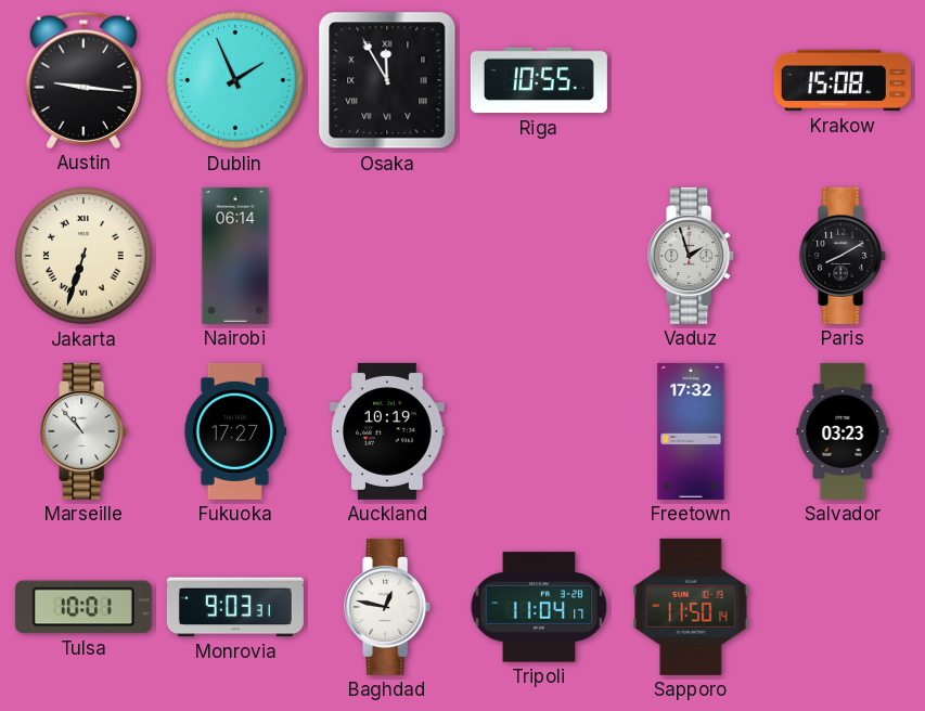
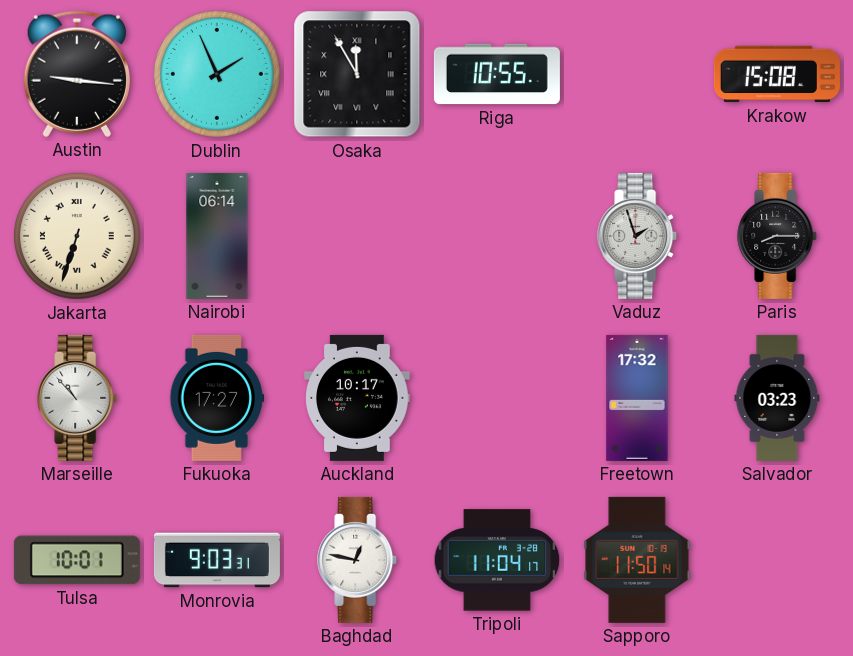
Paris: 8:10 -> 8:15 (778, 236)
Auckland: 10:19 -> 10:17 (357, 398)
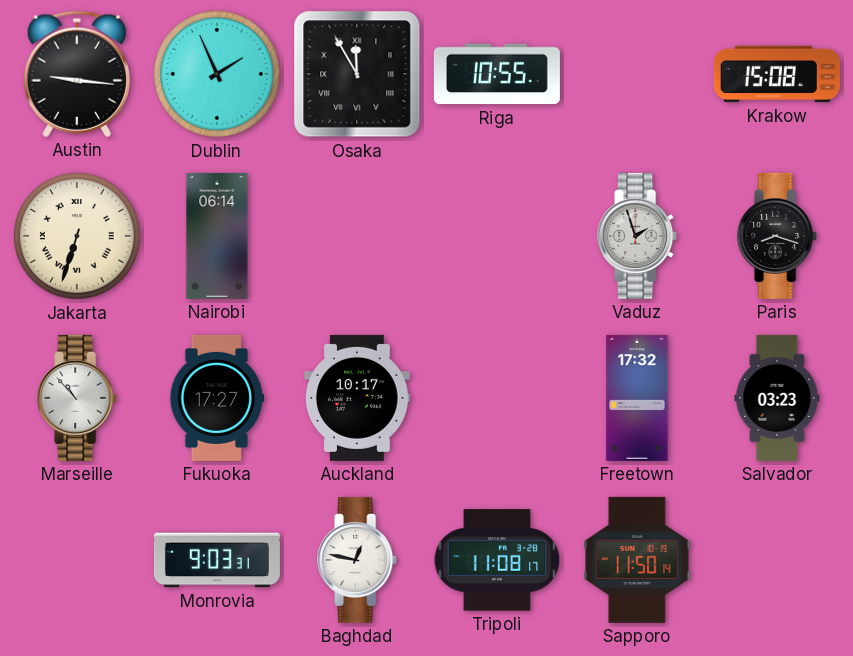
Paris: 8:15 -> 8:18 (778, 236)
Tulsa: 10:01 -> none (77, 560)
Tripoli: 11:04 -> 11:08 (497, 560)
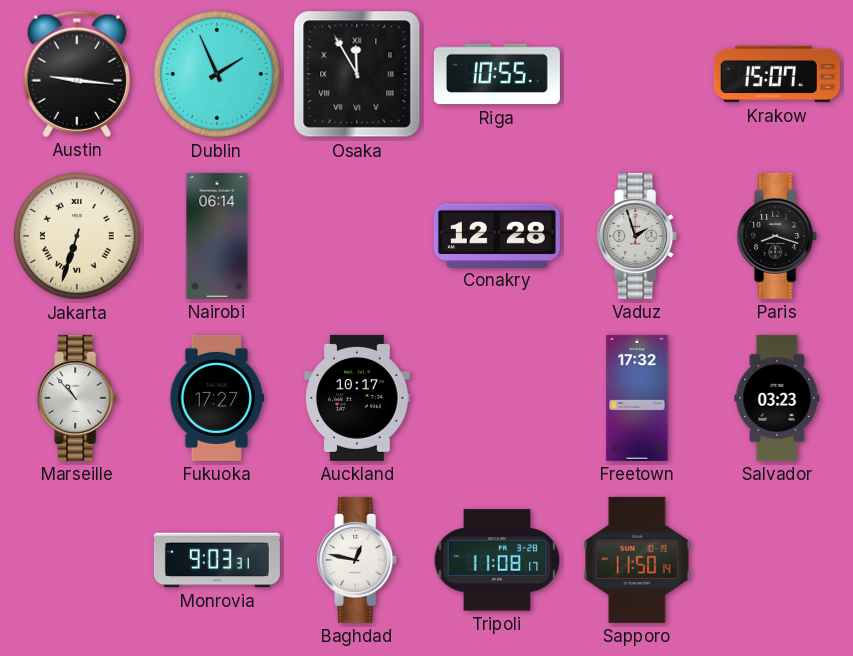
Krakow: 15:08 -> 15:07 (777, 74)
Conakry: none -> 12:28 (497, 235)
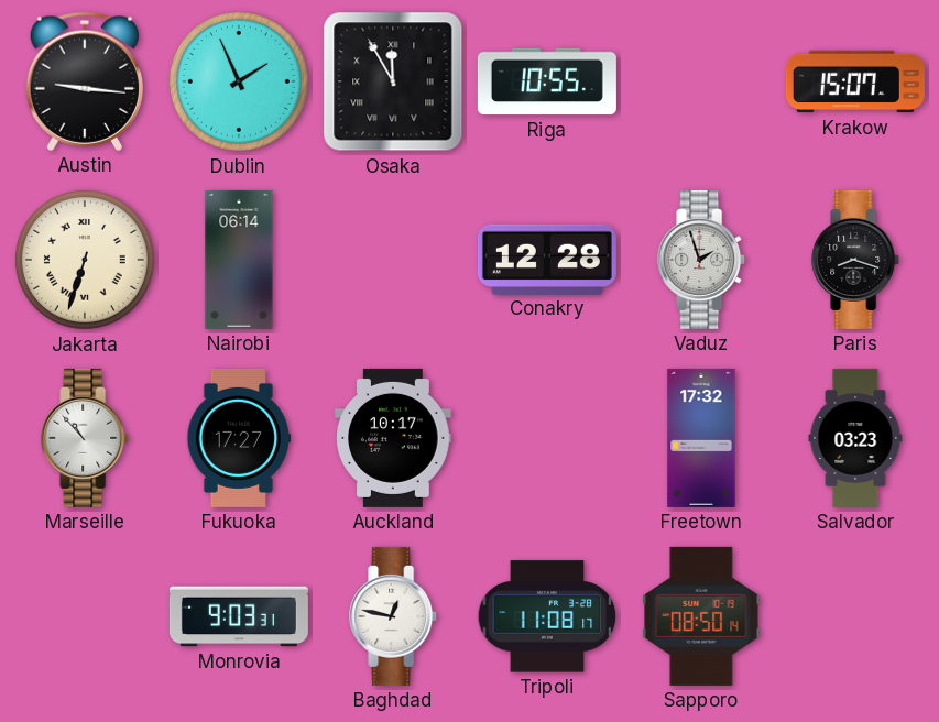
Sapporo: 11:50 -> 08:50 (701, 616)
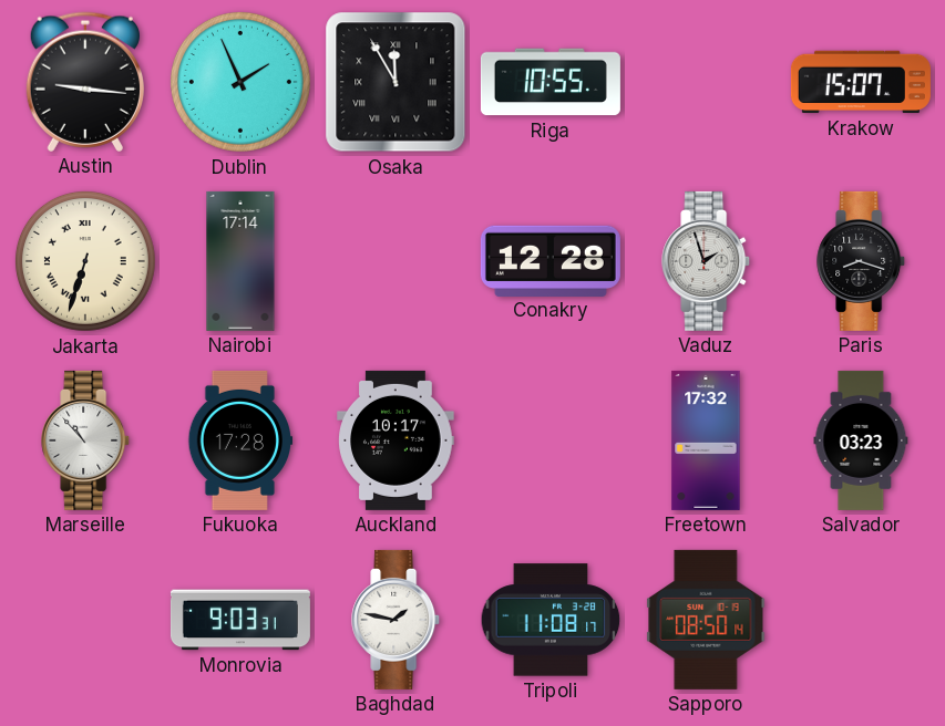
Nairobi: 06:14 -> 17:14 (240, 261)
Fukuoka: 17:27 -> 17:28 (240, 440)
Baghdad: 12:47 -> 1:47 (397, 620)
